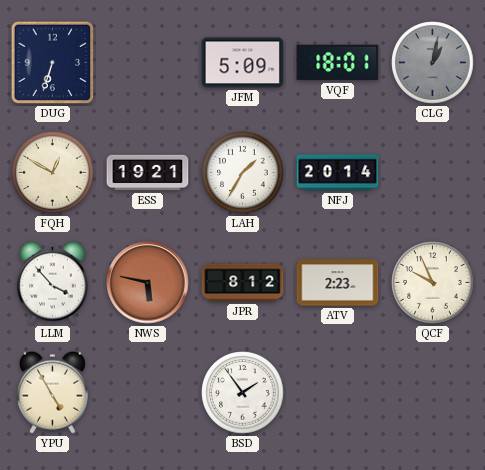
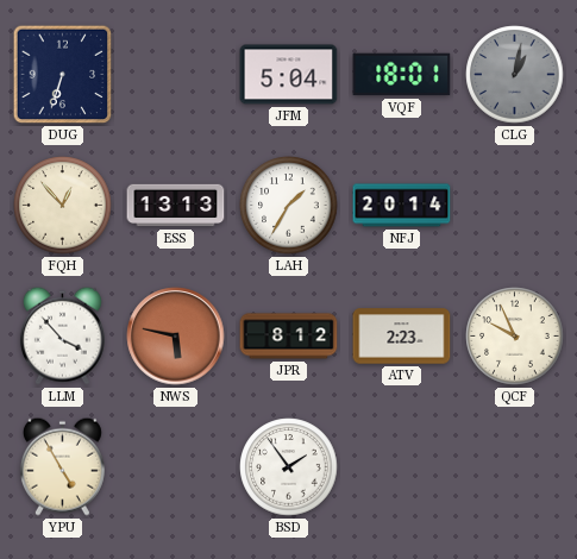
JFM: 5:09 -> 5:04 (289, 75)
FQH: 12:50 -> 12:53 (63, 206)
ESS: 19:21 -> 13:13 (176, 206)
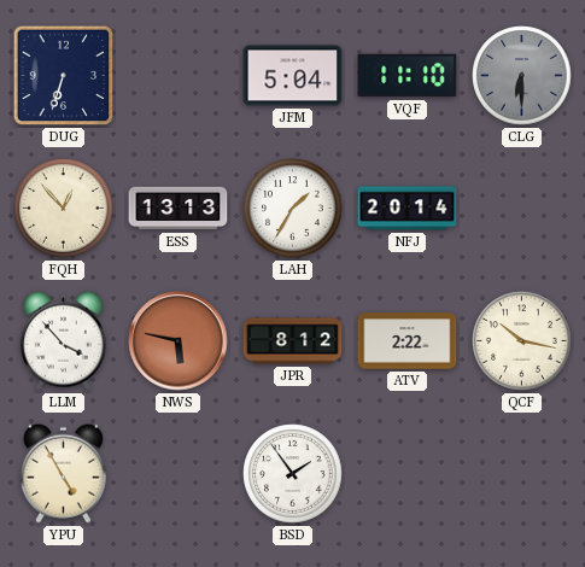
VQF: 18:01 -> 11:10 (408, 76)
CLG: 1:02 -> 6:30 (522, 76)
ATV: 2:23 -> 2:22 (408, 341)
QCF: 9:56 -> 10:17 (522, 341)
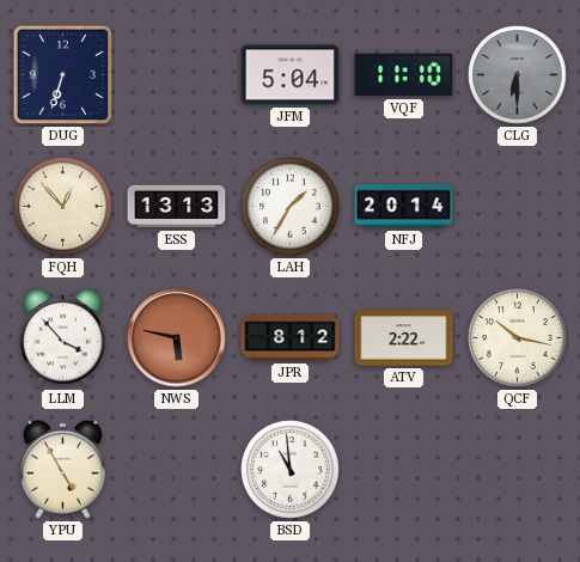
BSD: 1:54 -> 10:59 (291, 470)
